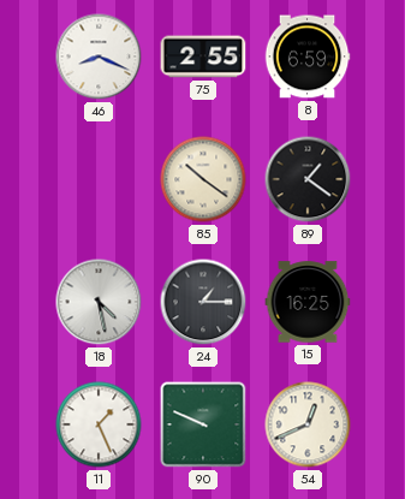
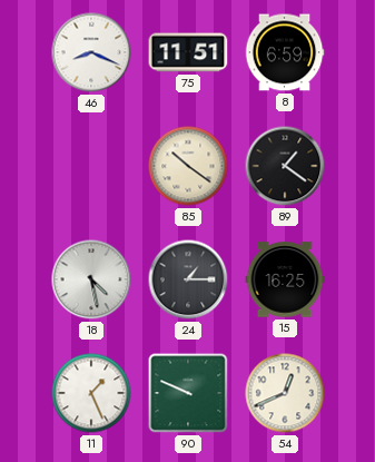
75: 2:55 -> 11:51 (188, 52)
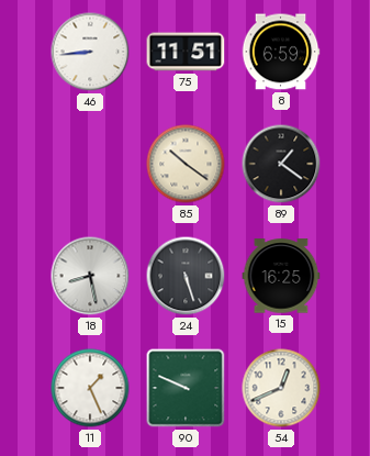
46: 8:19 -> 8:44 (90, 52)
18: 4:28 -> 8:28 (90, 276)
24: 1:15 -> 5:27 (186, 276)
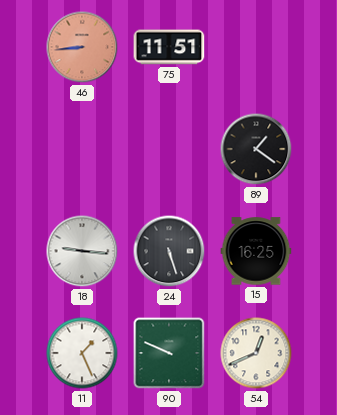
46 dial: white -> salmon (82, 47)
8: 6:59 -> none (281, 52)
85: 10:21 -> none (186, 164)
18: 8:28 -> 9:16 (82, 251)
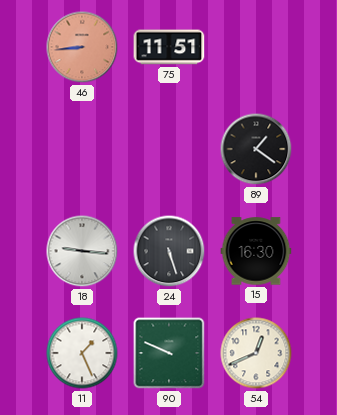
15: 16:25 -> 16:30 (256, 251)
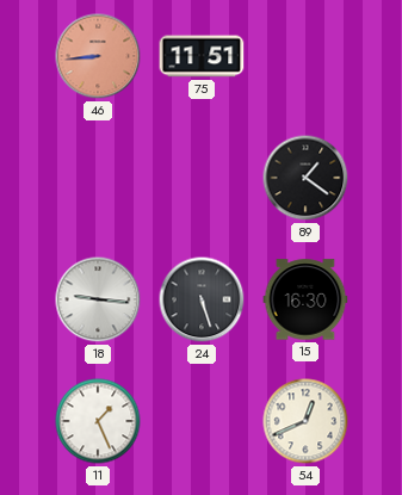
90: 9:49 -> none (169, 353)
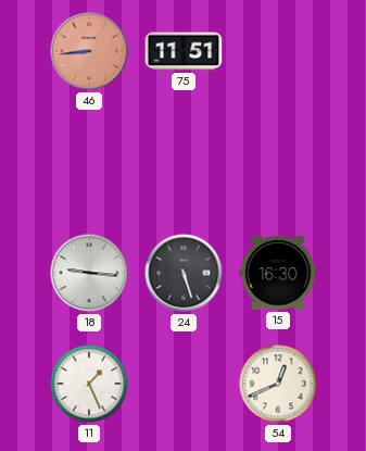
89: 1:21 -> none (305, 178)
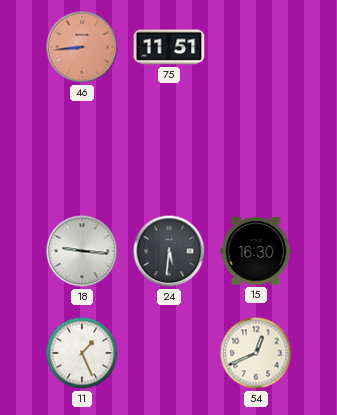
24: 5:27 -> 5:31 (169, 251)
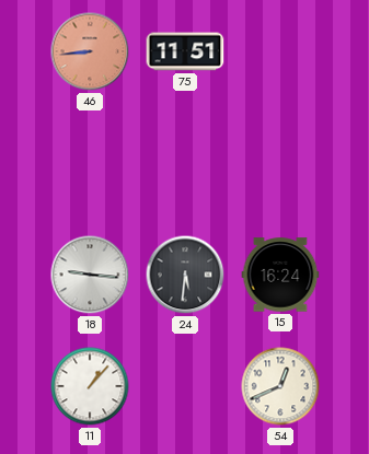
15: 16:30 -> 16:24 (280, 275)
11: 1:26 -> 1:07 (90, 386)
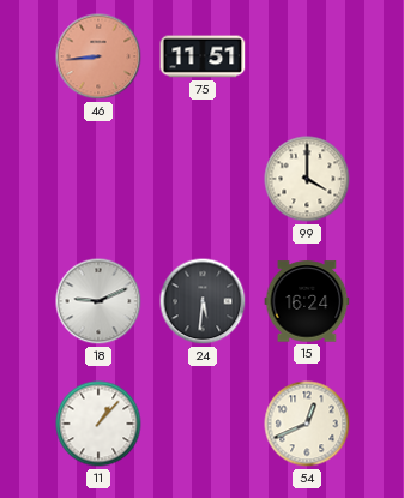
99: none -> 4:00 (307, 179)
18: 9:16 -> 9:11 (98, 301)
